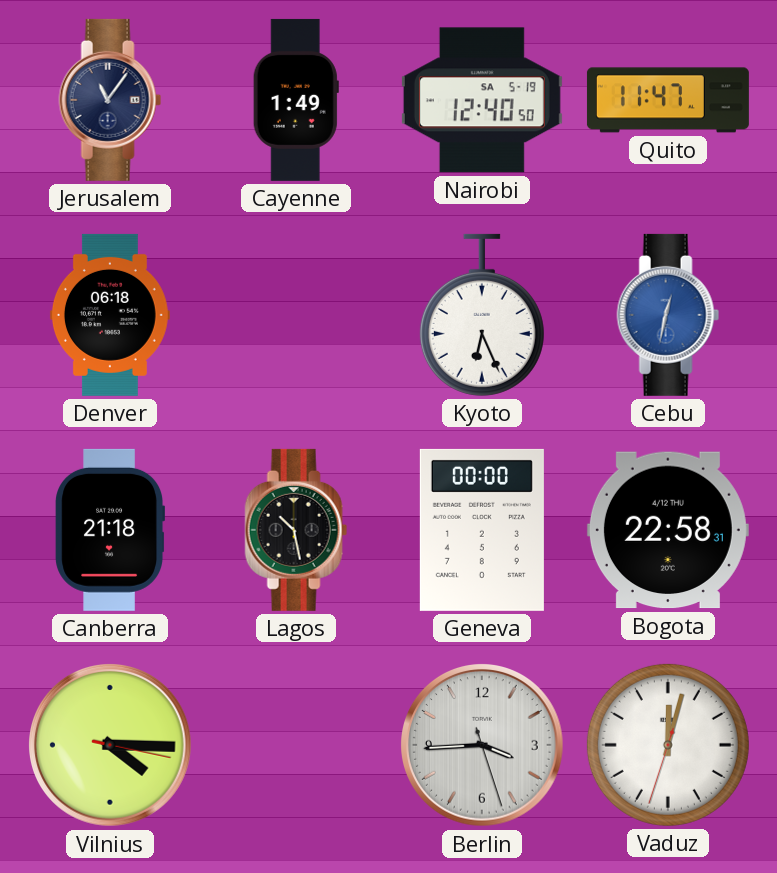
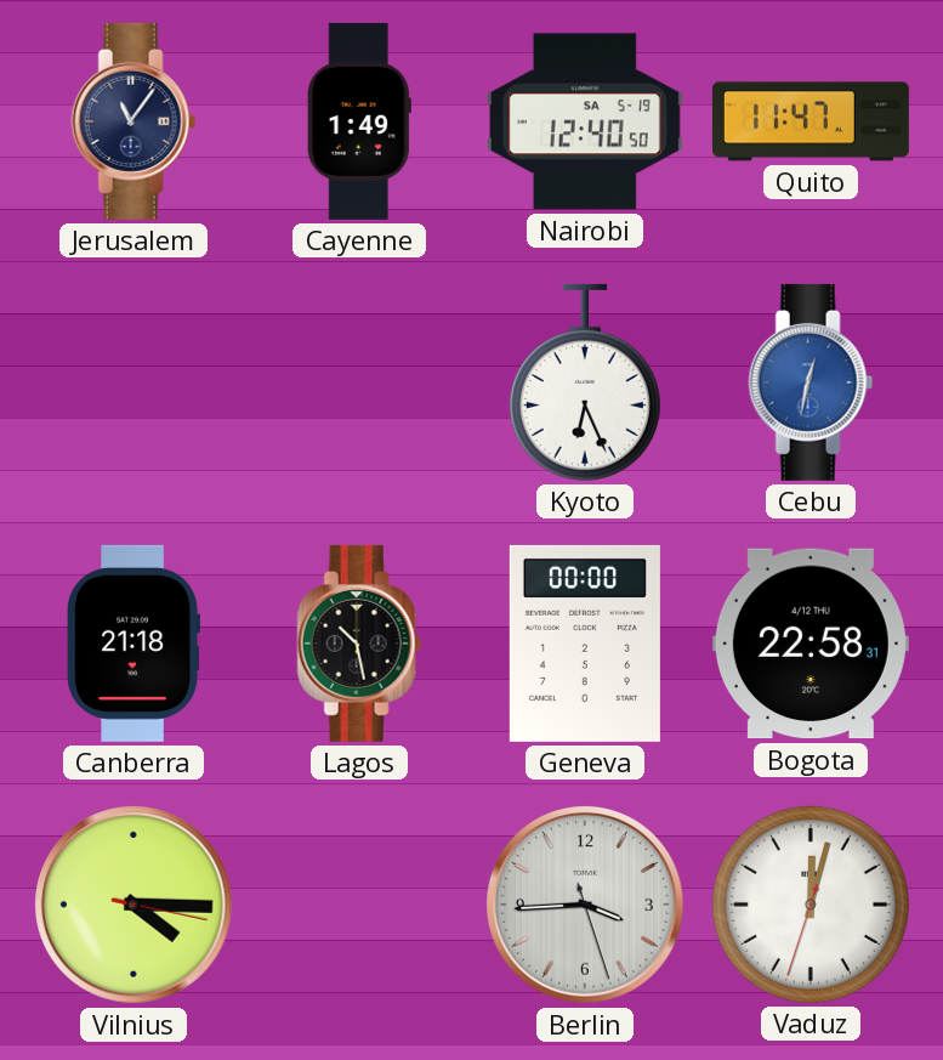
Denver: 06:18 -> none (110, 315)
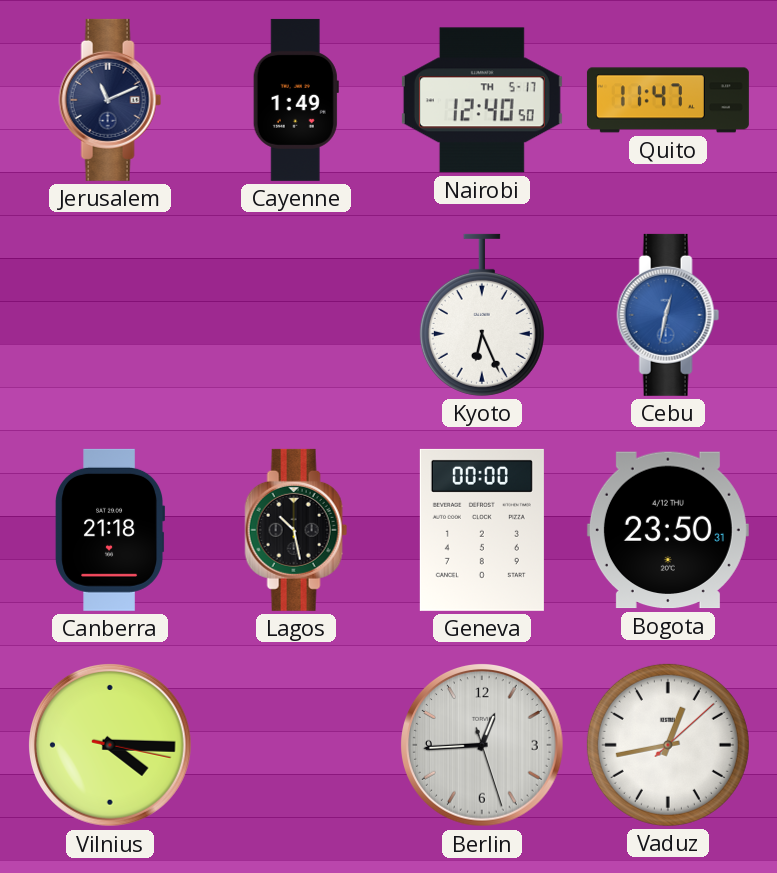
Jerusalem: 11:06 -> 11:11 (110, 100)
Nairobi date: SA 5-19 -> TH 5-17 (482, 100)
Bogota: 22:58 -> 23:50 (668, 530)
Berlin: 3:44 -> 12:44 (483, 746)
Vaduz: 12:02 -> 12:43 (668, 745)
